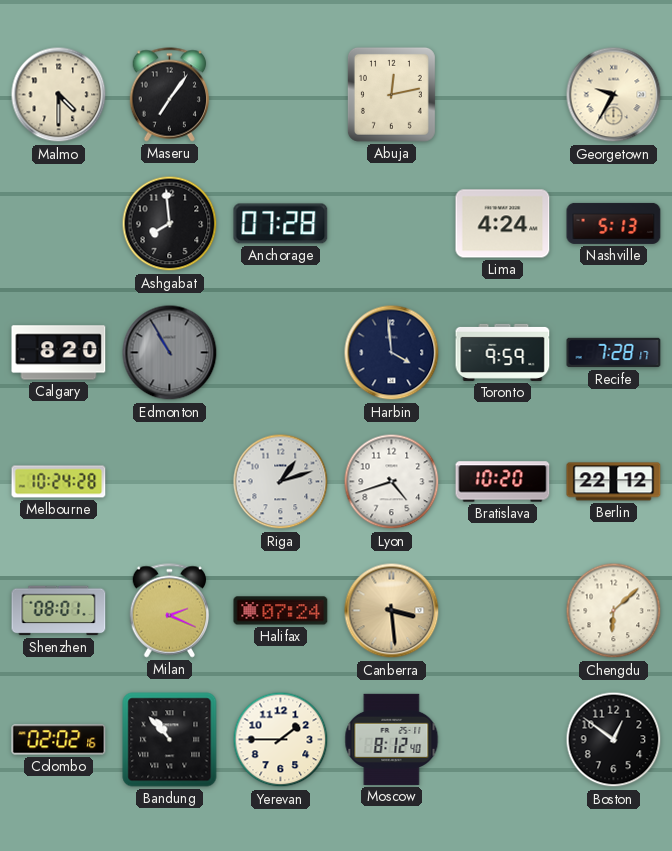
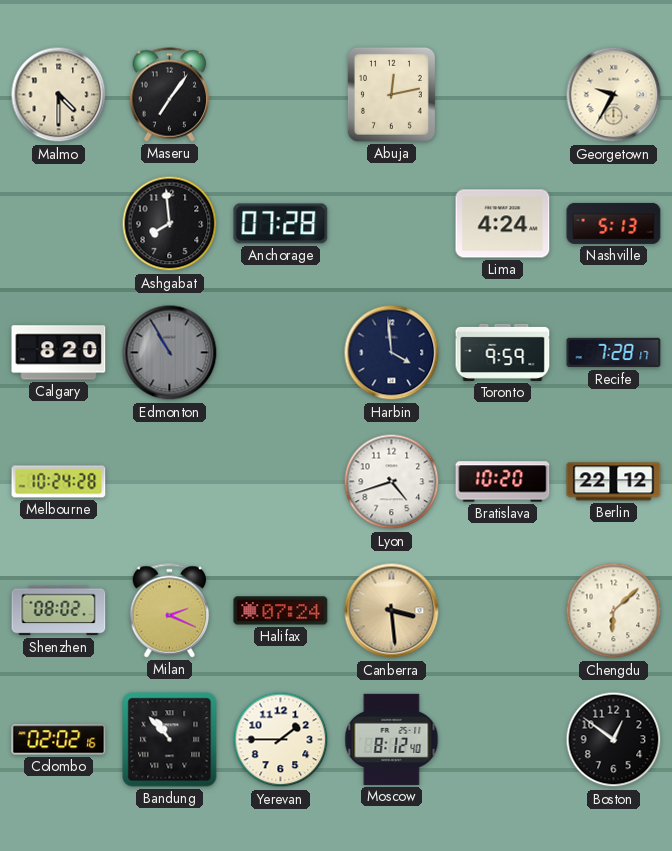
Riga: 1:12 -> none (281, 482)
Shenzhen: 08:01 -> 08:02 (59, 611)
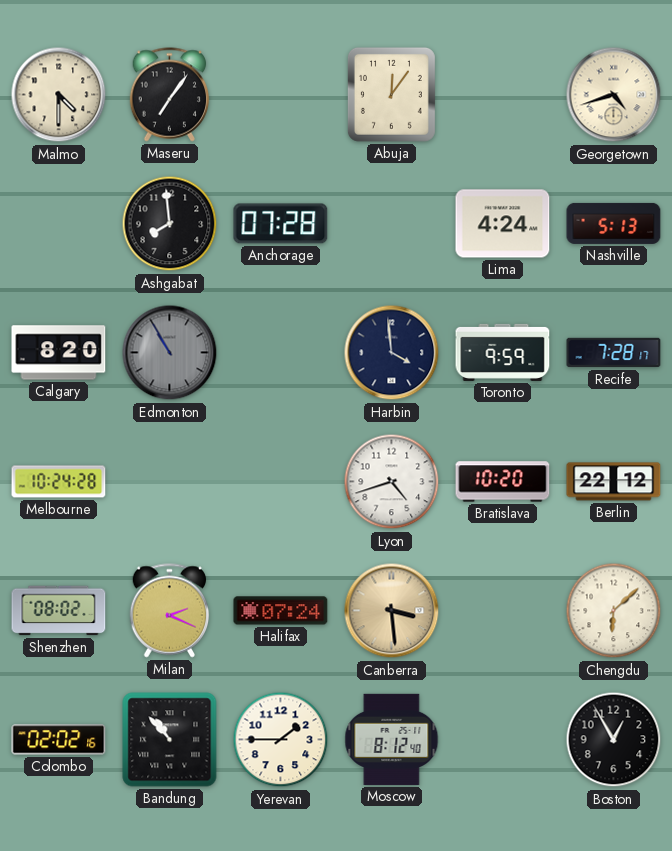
Abuja: 12:13 -> 12:06 (391, 94)
Georgetown: 9:35 -> 4:42 (614, 95)
Boston: 12:51 -> 12:55 (614, 740)
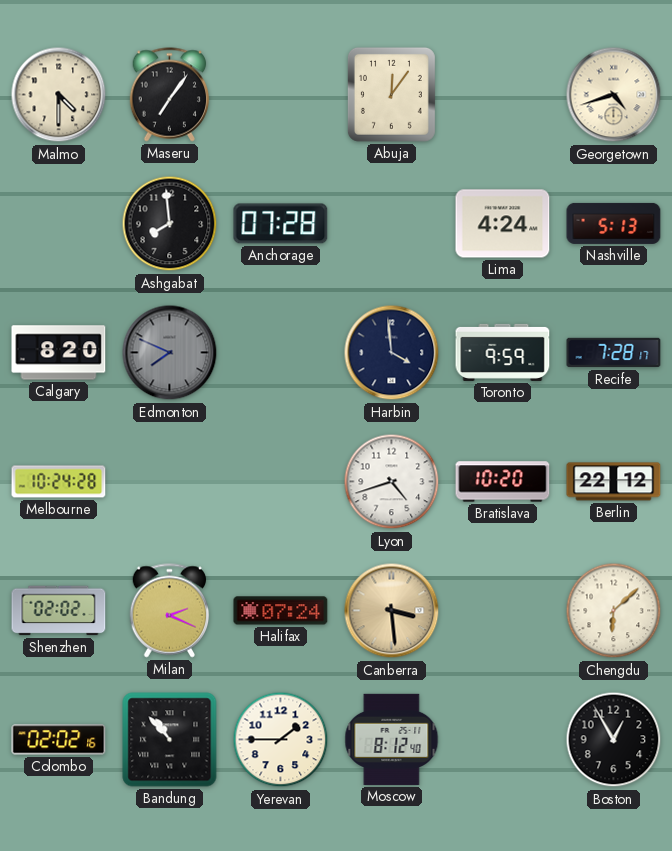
Edmonton: 10:55 -> 7:49 (170, 353)
Shenzhen: 08:02 -> 02:02 (59, 611)
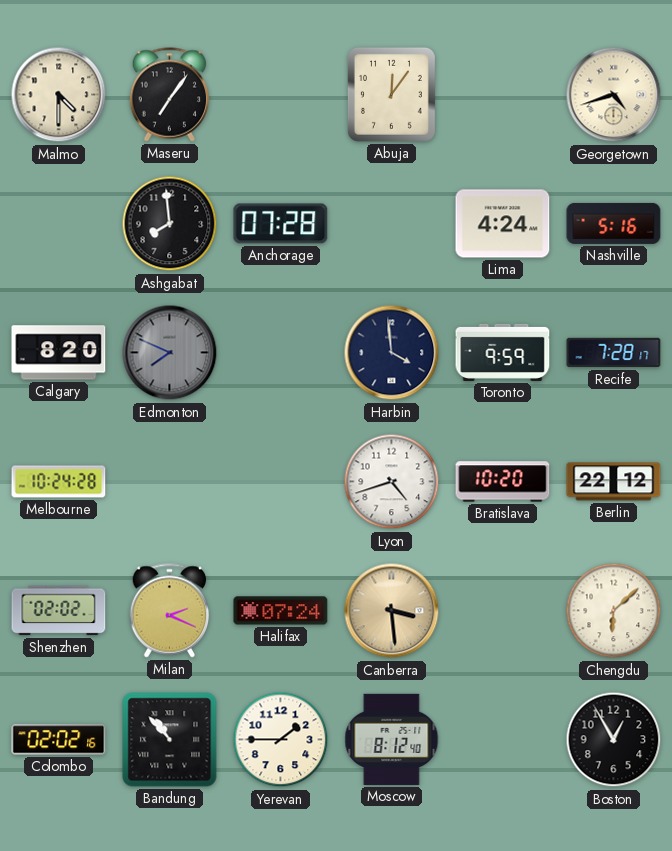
Nashville: 5:13 -> 5:16 (614, 223)
